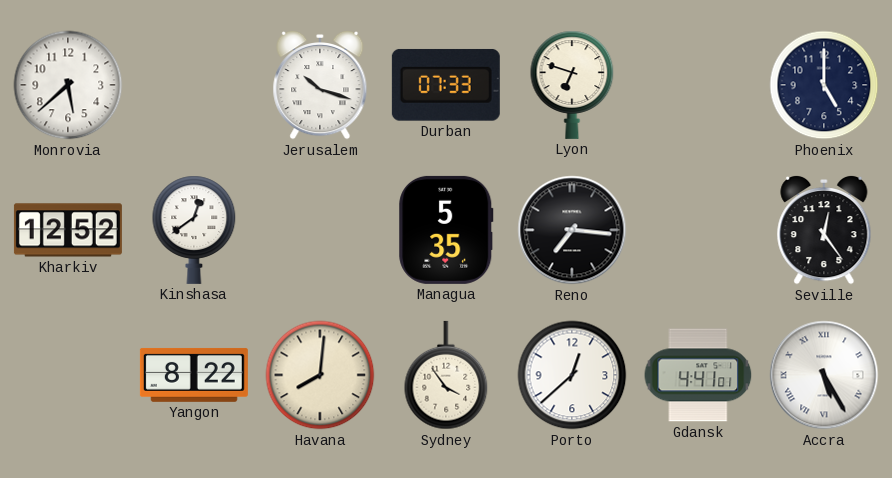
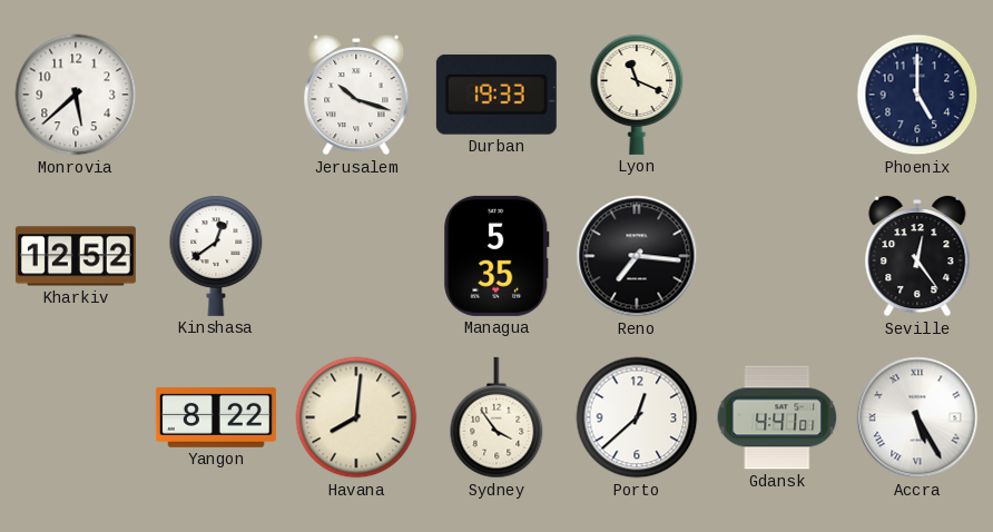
Durban: 07:33 -> 19:33 (496, 95)
Lyon: 6:48 -> 11:19 (637, 95)
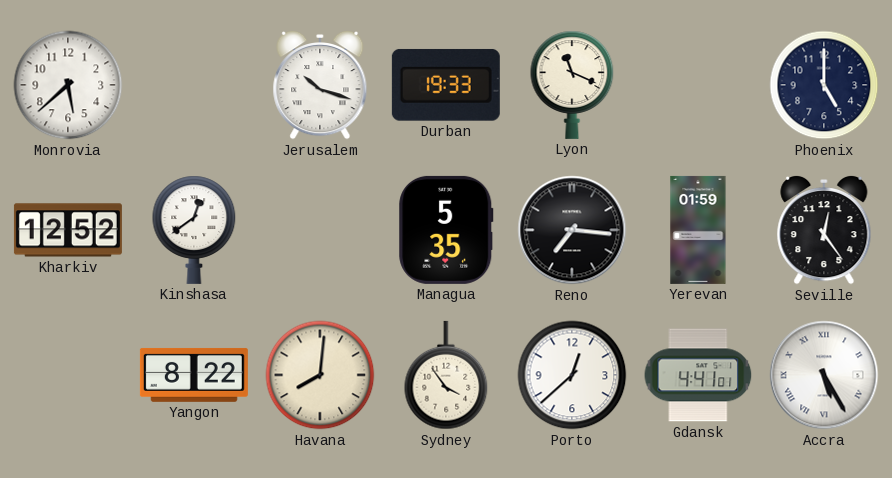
Yerevan: none -> 01:59 (698, 230)
